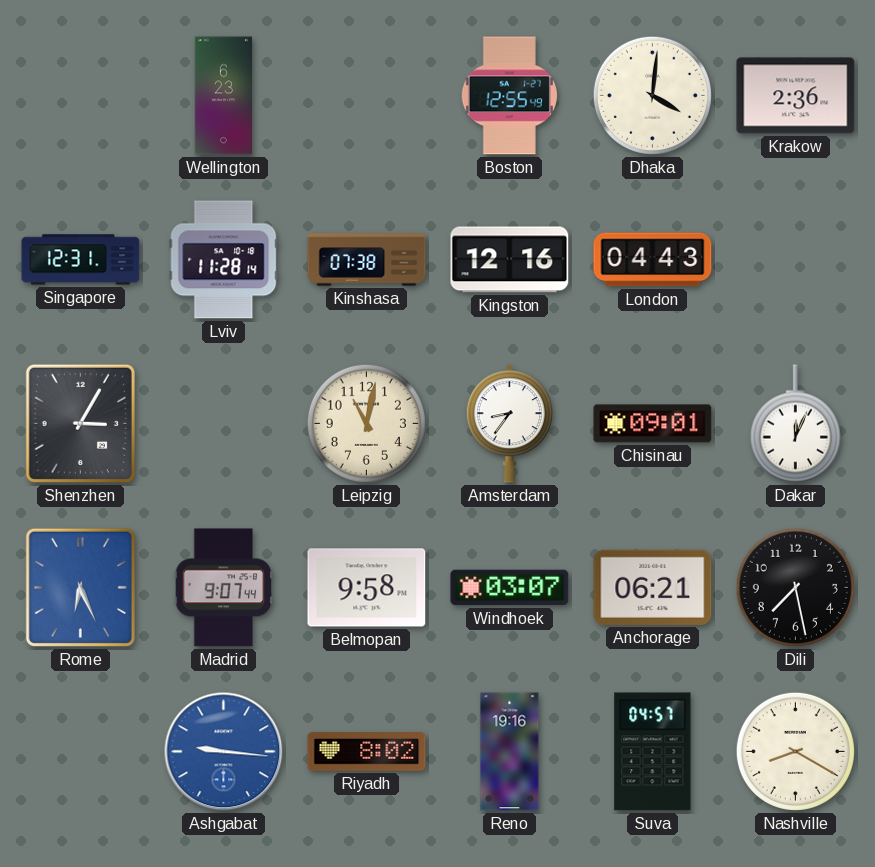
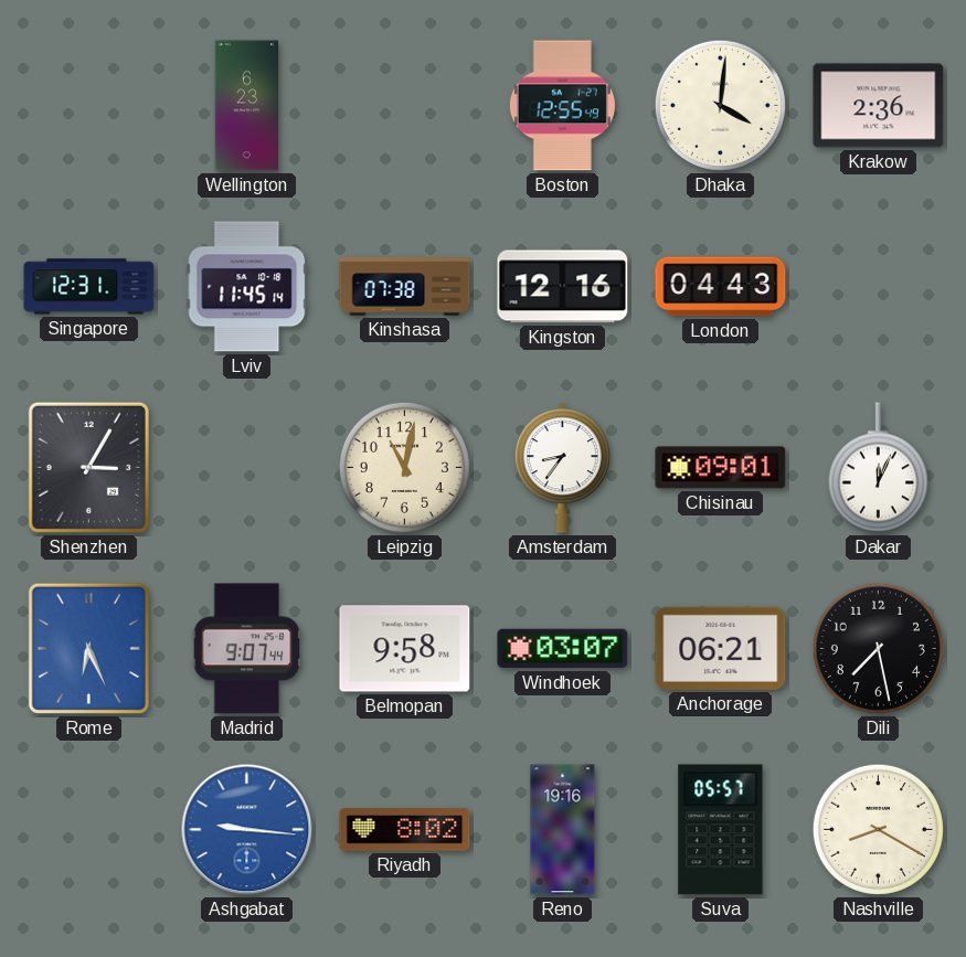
Lviv: 11:28 -> 11:45 (247, 287)
Suva: 04:57 -> 05:57 (721, 830)
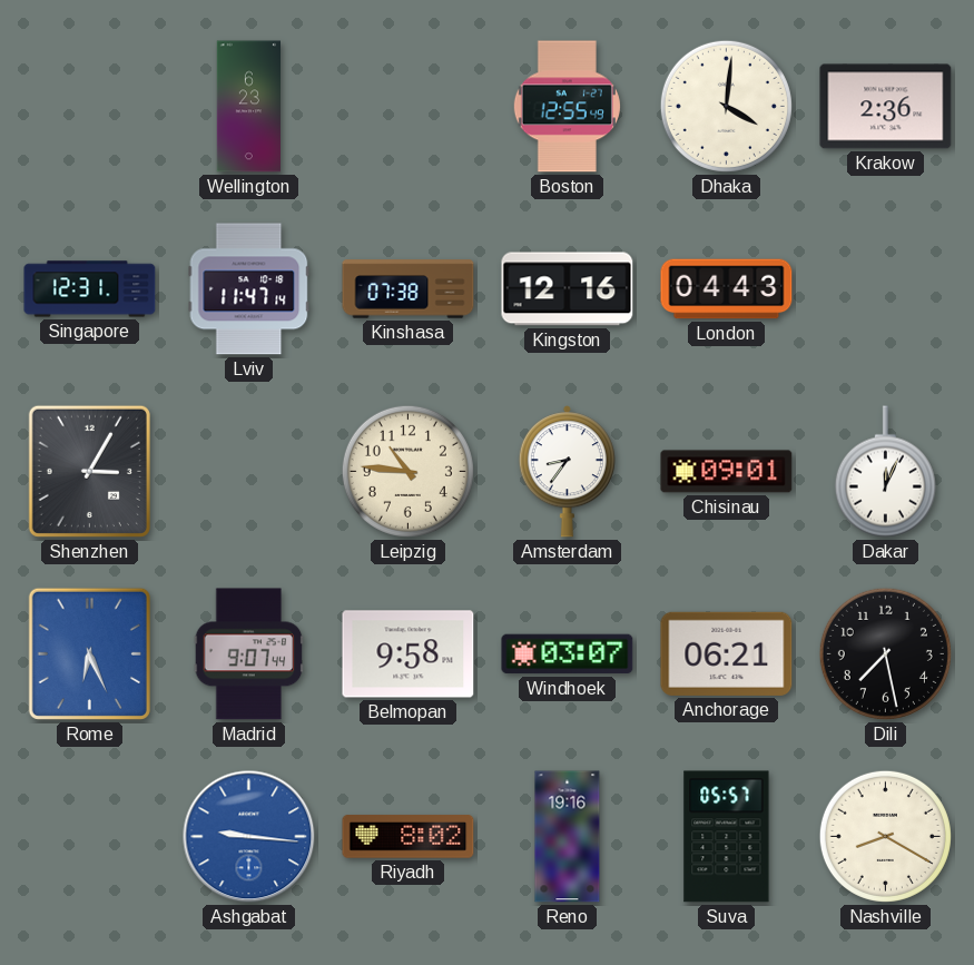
Lviv: 11:45 -> 11:47 (249, 289)
Leipzig: 11:02 -> 10:46 (407, 471)
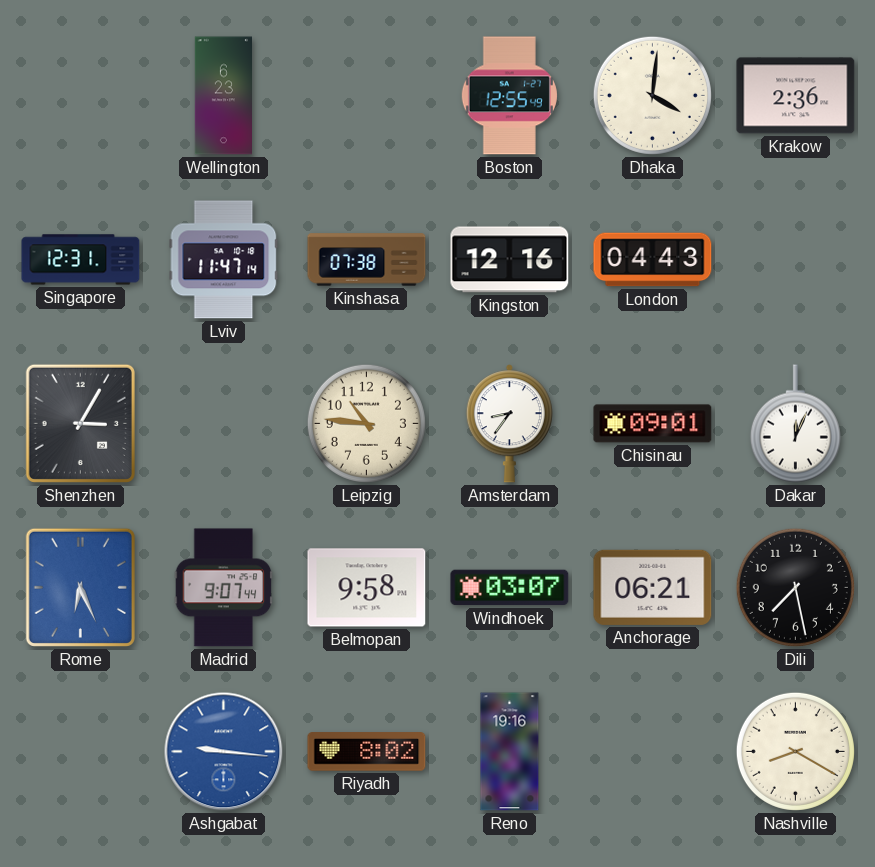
Suva: 05:57 -> none (727, 837)
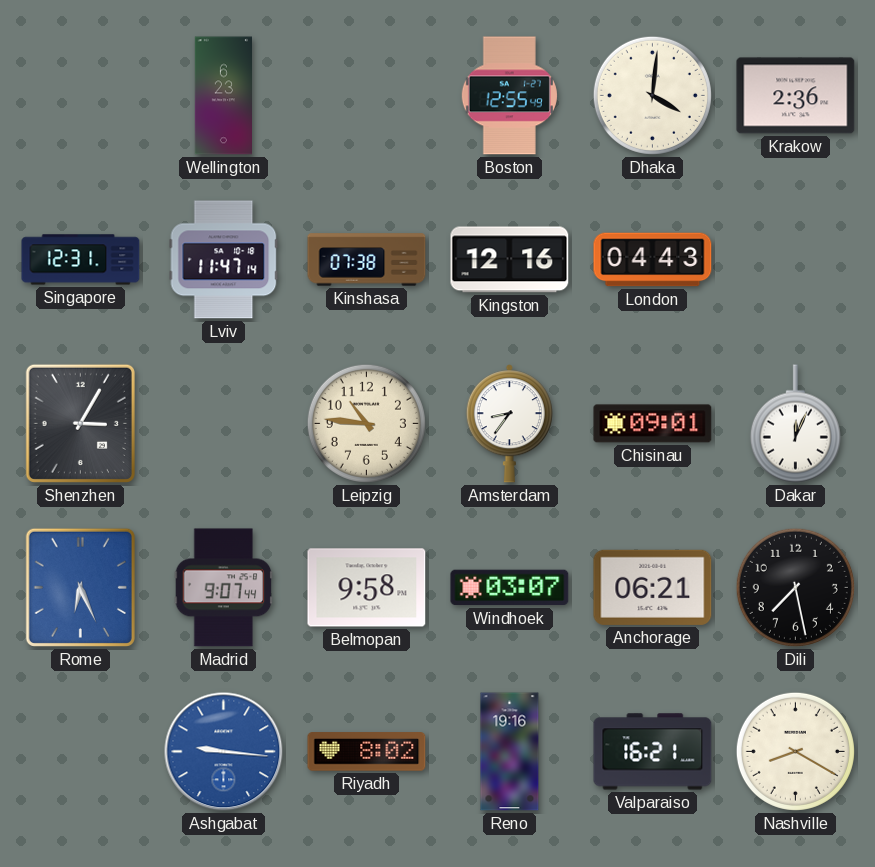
Valparaiso: none -> 16:21 (653, 752)
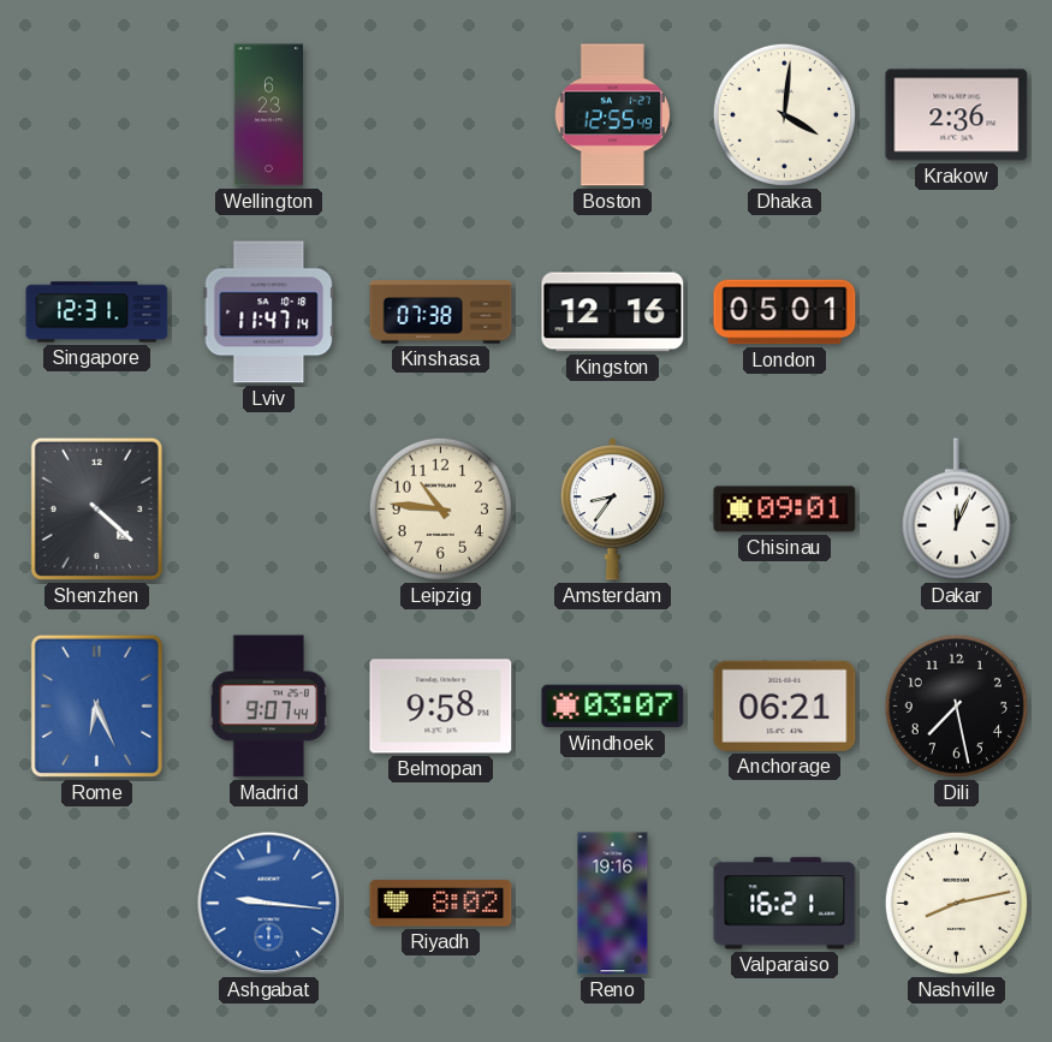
London: 04:43 -> 05:01 (785, 312)
Shenzhen: 3:05 -> 4:22 (96, 508)
Nashville: 8:20 -> 8:13 (956, 903)
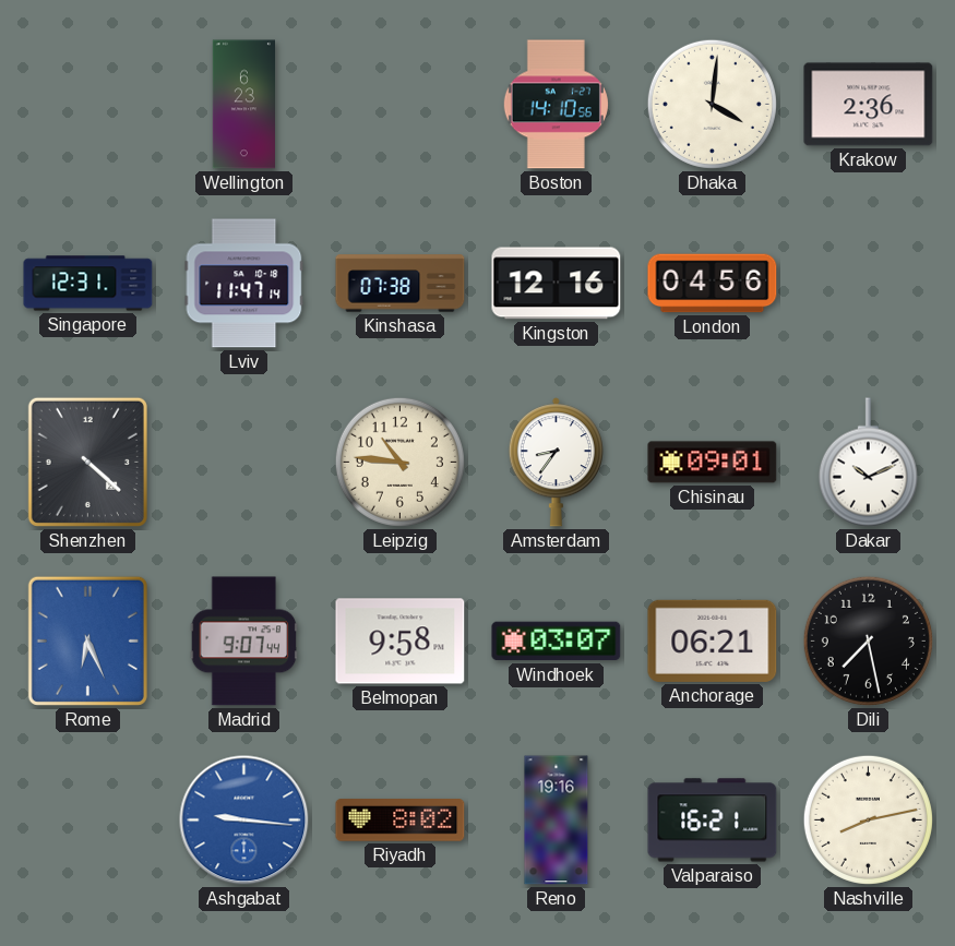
Boston: 12:55 -> 14:10 (556, 105)
London: 05:01 -> 04:56 (713, 284)
Dakar: 12:04 -> 10:11 (868, 463)
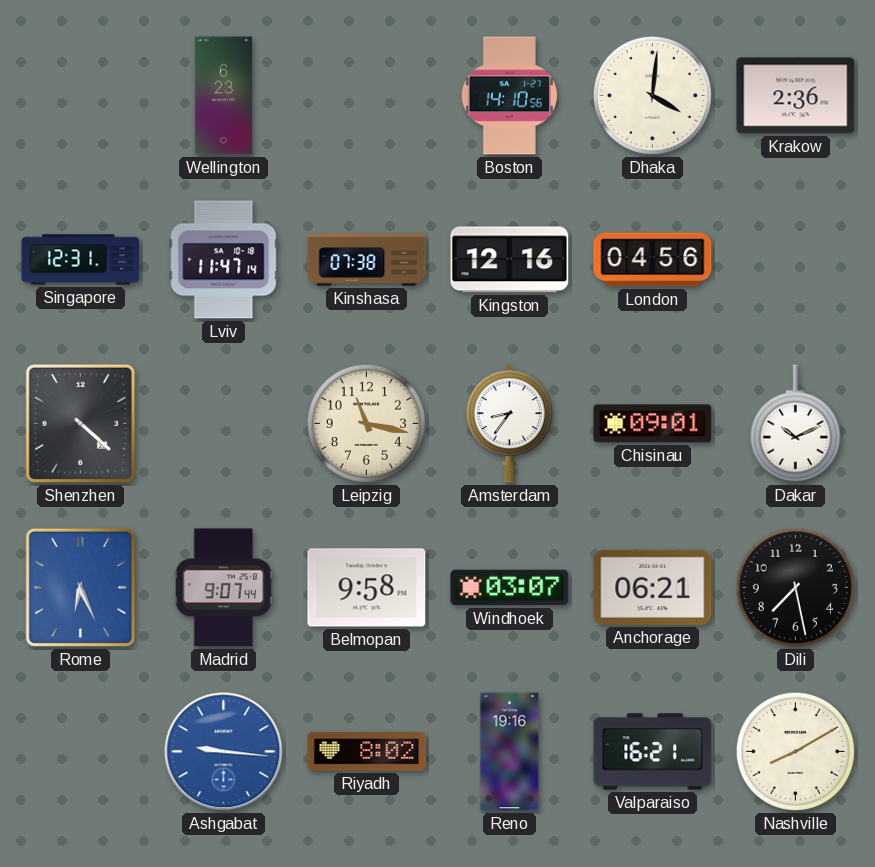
Leipzig: 10:46 -> 11:17 (366, 423)
Nashville: 8:13 -> 8:10 (795, 751)
